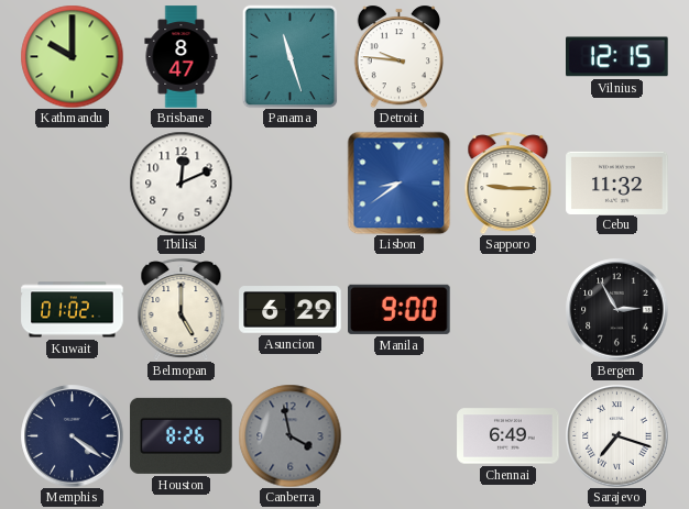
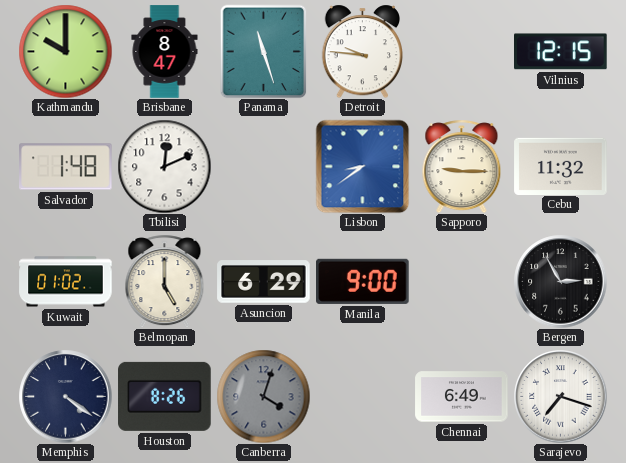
Salvador: none -> 1:48 (66, 167)
Canberra: 3:58 -> 4:03 (263, 396)
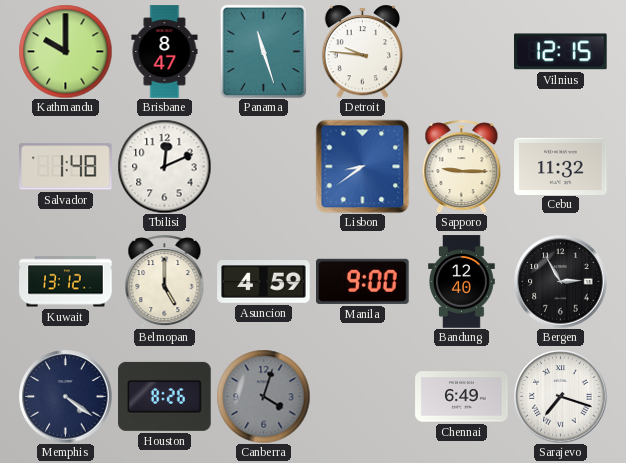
Kuwait: 01:02 -> 13:12 (66, 282)
Asuncion: 6:29 -> 4:59 (264, 282)
Bandung: none -> 12:40 (462, 282)
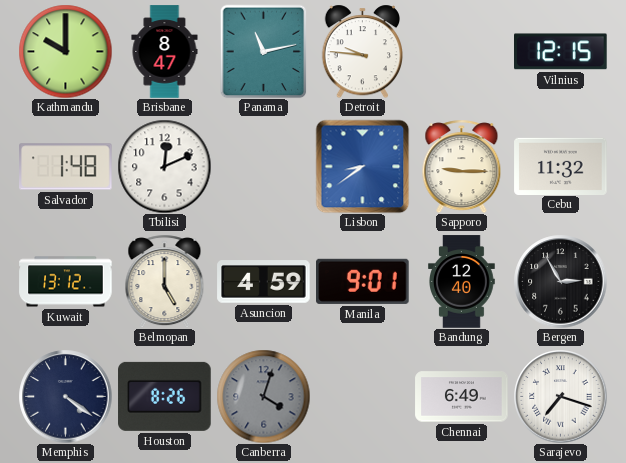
Panama: 11:27 -> 11:13 (264, 51)
Manila: 9:00 -> 9:01 (363, 281)
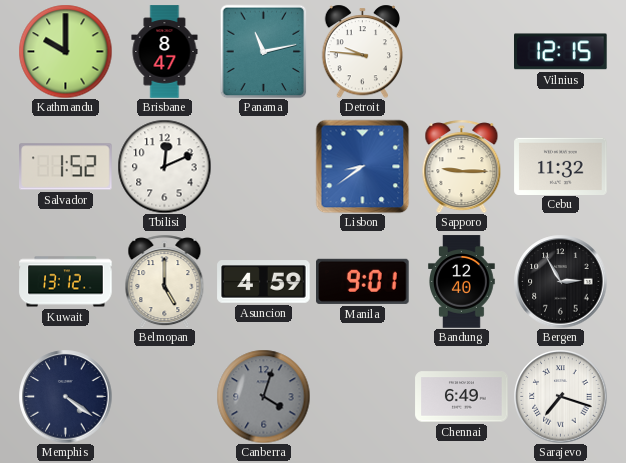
Salvador: 1:48 -> 1:52 (66, 167)
Houston: 8:26 -> none (165, 396)
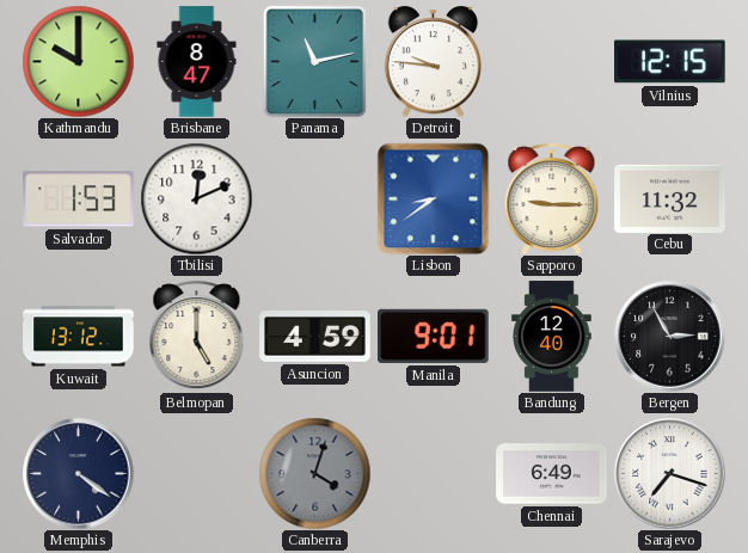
Salvador: 1:52 -> 1:53 (79, 199)
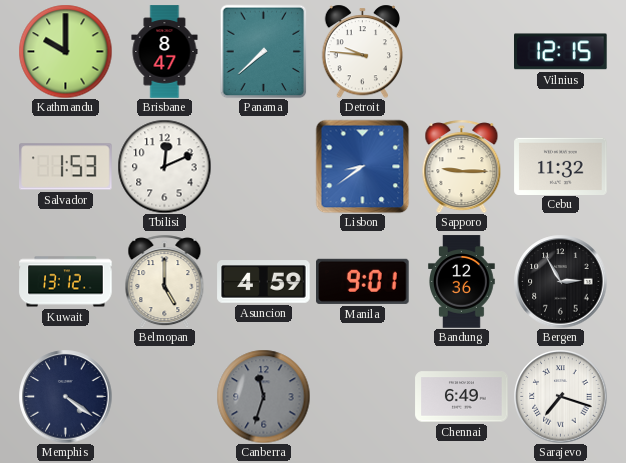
Panama: 11:13 -> 7:38 (264, 51)
Bandung: 12:40 -> 12:36 (462, 282)
Canberra: 4:03 -> 11:33 (263, 396)
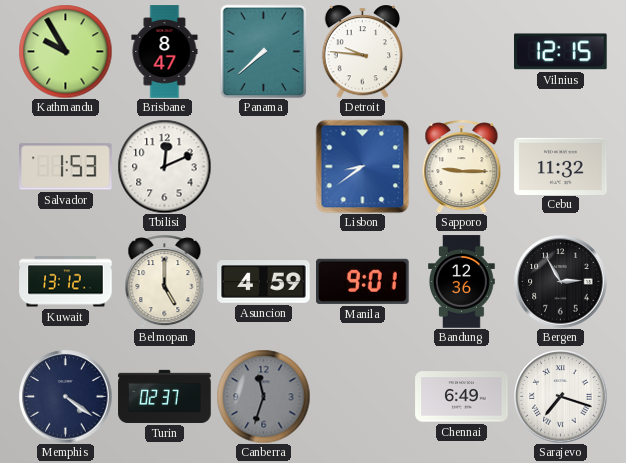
Kathmandu: 10:00 -> 9:55 (65, 51)
Turin: none -> 02:37 (165, 396)
